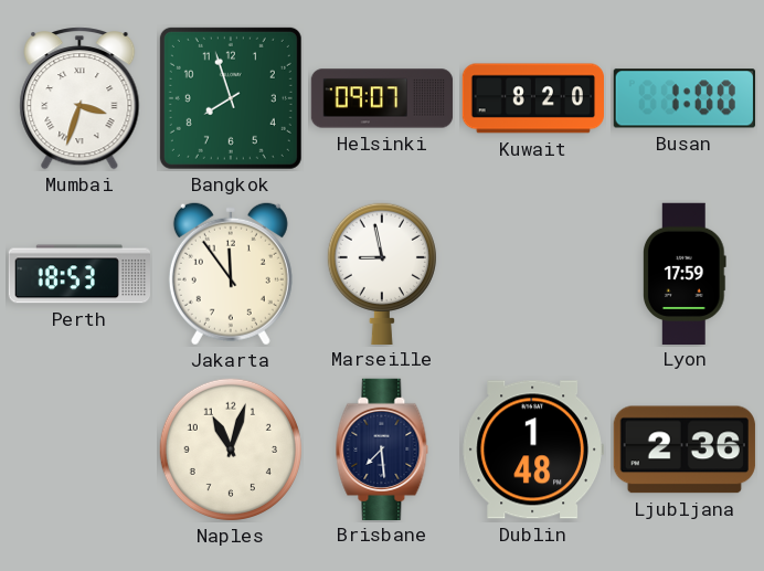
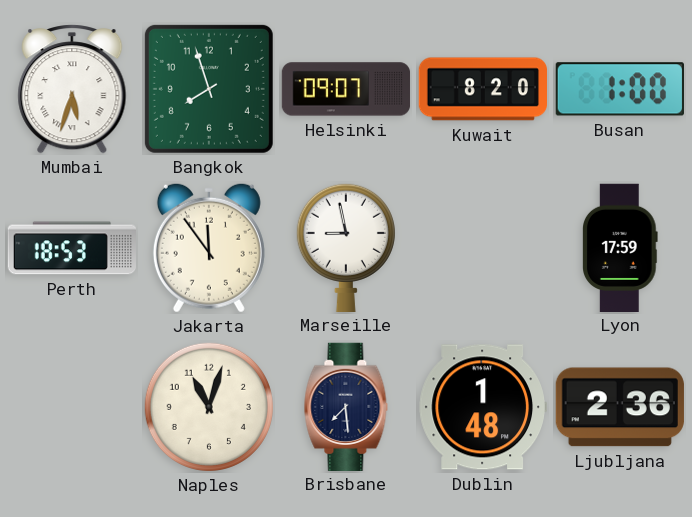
Mumbai: 3:33 -> 5:33 (72, 89)
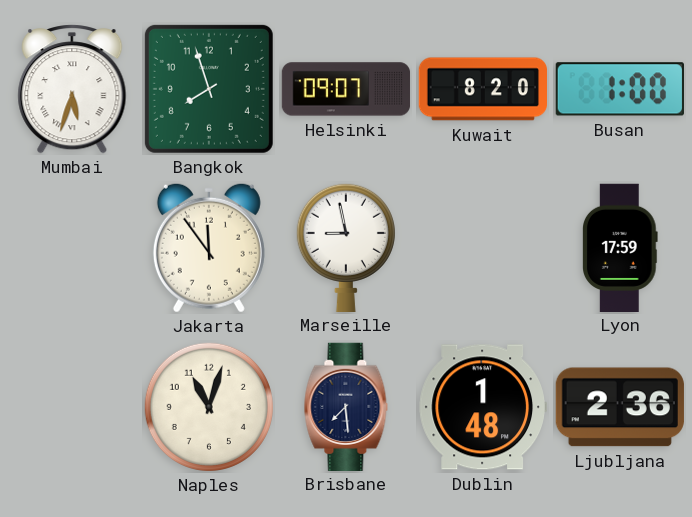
Perth: 18:53 -> none (71, 248)
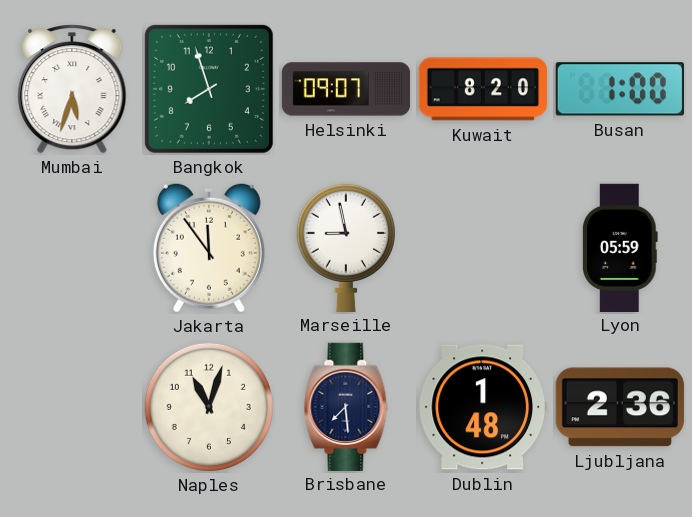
Lyon: 17:59 -> 05:59 (621, 247)
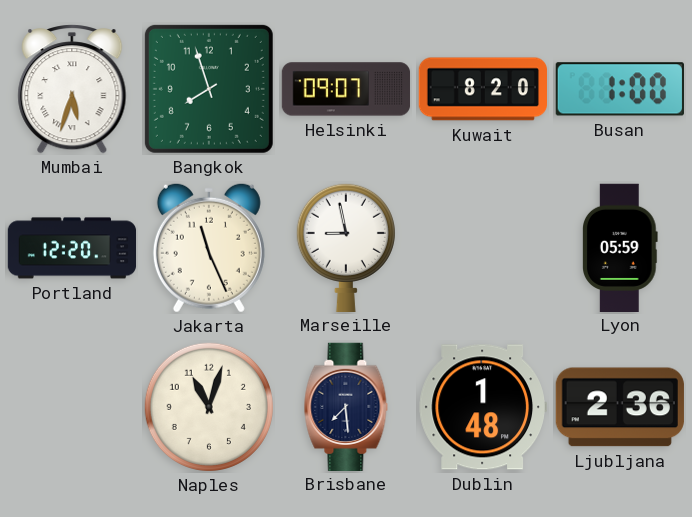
Portland: none -> 12:20 (72, 248)
Jakarta: 11:54 -> 11:26 (209, 248)
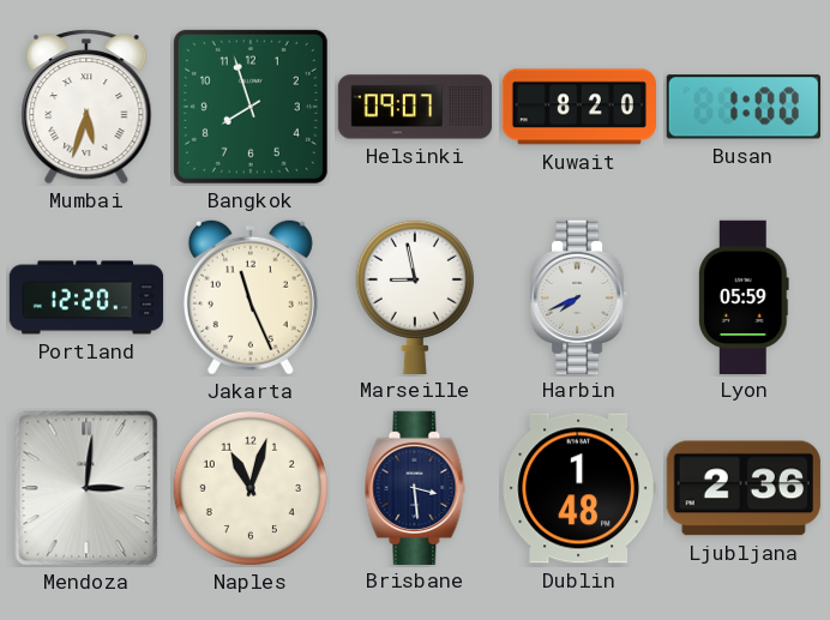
Harbin: none -> 7:41 (579, 296)
Mendoza: none -> 3:01 (86, 488)
Brisbane: 7:29 -> 3:29 (415, 487)
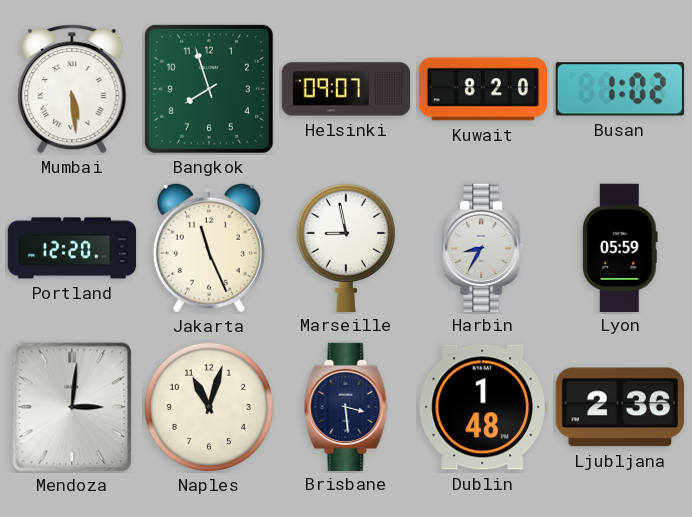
Mumbai: 5:33 -> 5:29 (72, 89)
Busan: 1:00 -> 1:02 (620, 89)
Harbin: 7:41 -> 8:35 (483, 247)
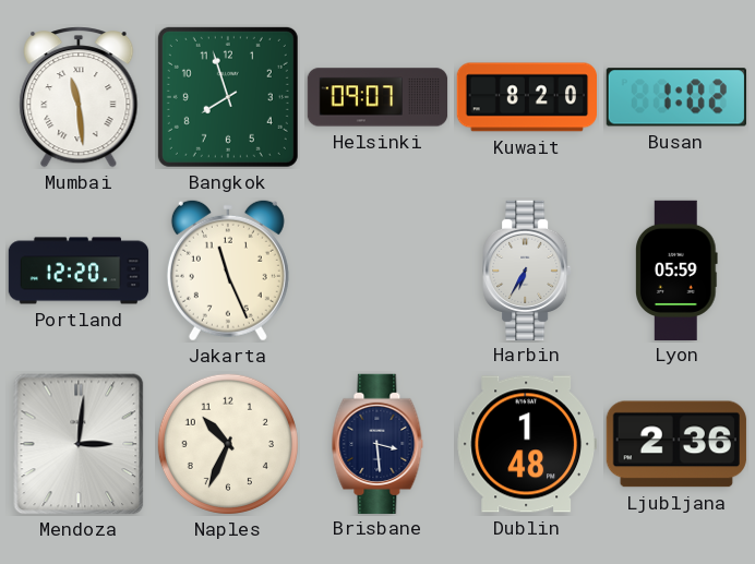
Mumbai: 5:29 -> 11:29 (79, 97)
Marseille: 8:58 -> none (346, 247)
Harbin: 8:35 -> 6:35 (527, 269)
Naples: 11:03 -> 10:34 (228, 444)
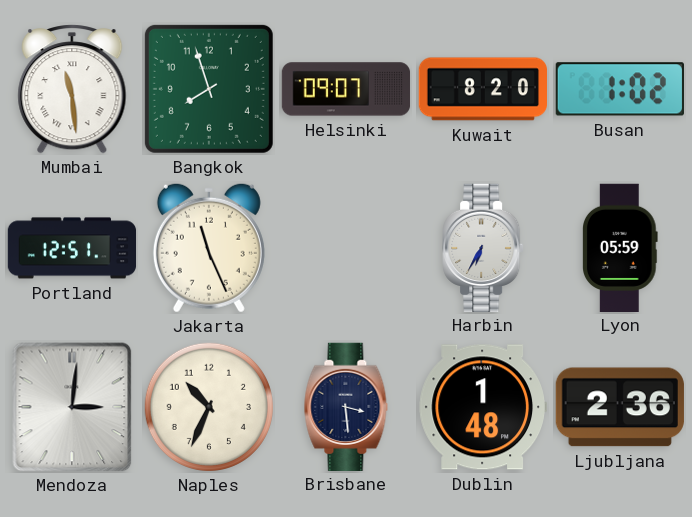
Portland: 12:20 -> 12:51 (72, 248)
